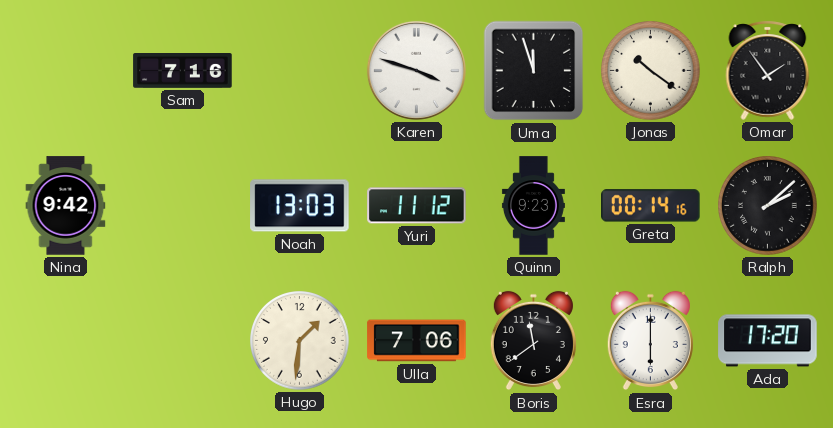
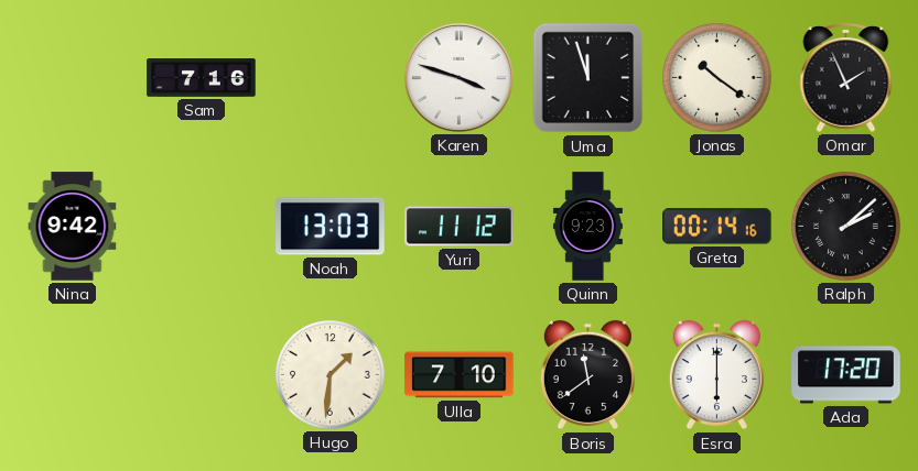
Omar: 1:54 -> 1:56 (846, 77)
Ulla: 7:06 -> 7:10 (460, 375)
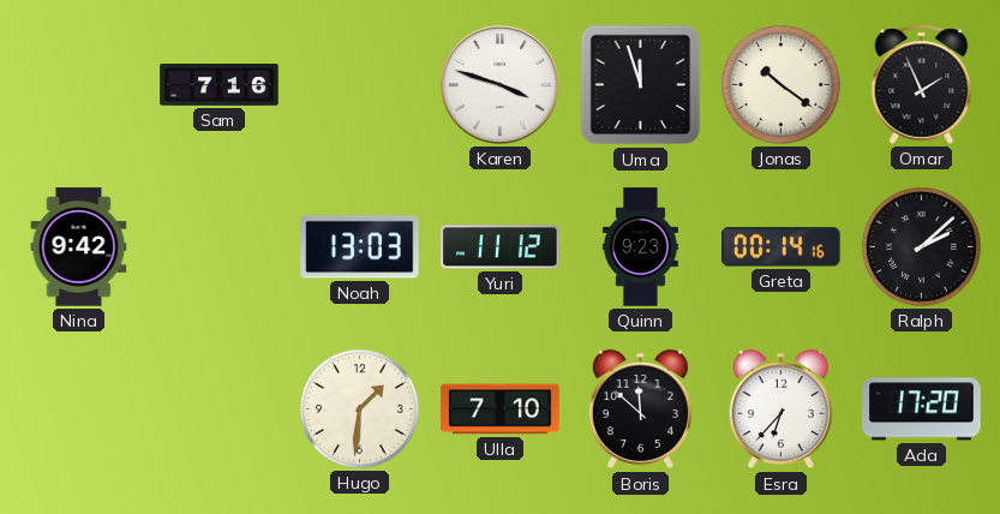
Boris: 11:39 -> 11:52 (640, 410)
Esra: 6:00 -> 6:37 (780, 410)
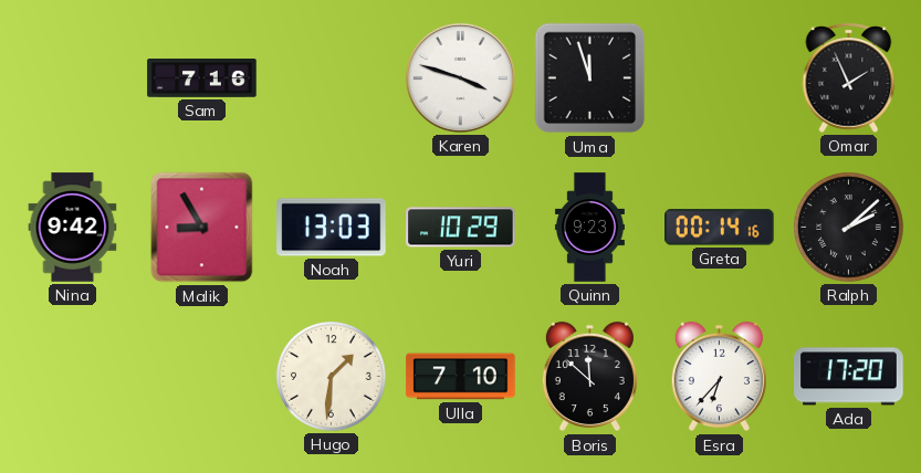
Jonas: 10:21 -> none (782, 85)
Malik: none -> 8:55 (202, 228)
Yuri: 11:12 -> 10:29 (461, 228)
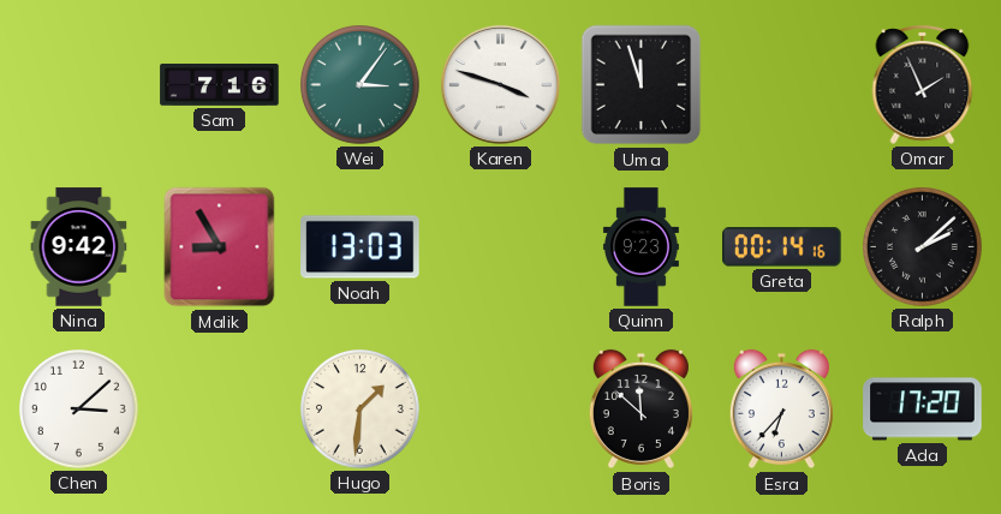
Wei: none -> 3:06 (361, 85)
Yuri: 10:29 -> none (461, 228)
Chen: none -> 3:08 (79, 410)
Ulla: 7:10 -> none (461, 377)
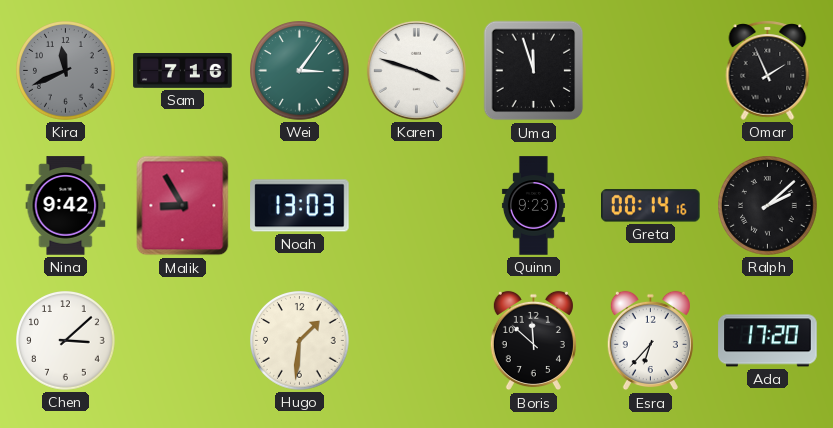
Kira: none -> 11:41 (66, 71)
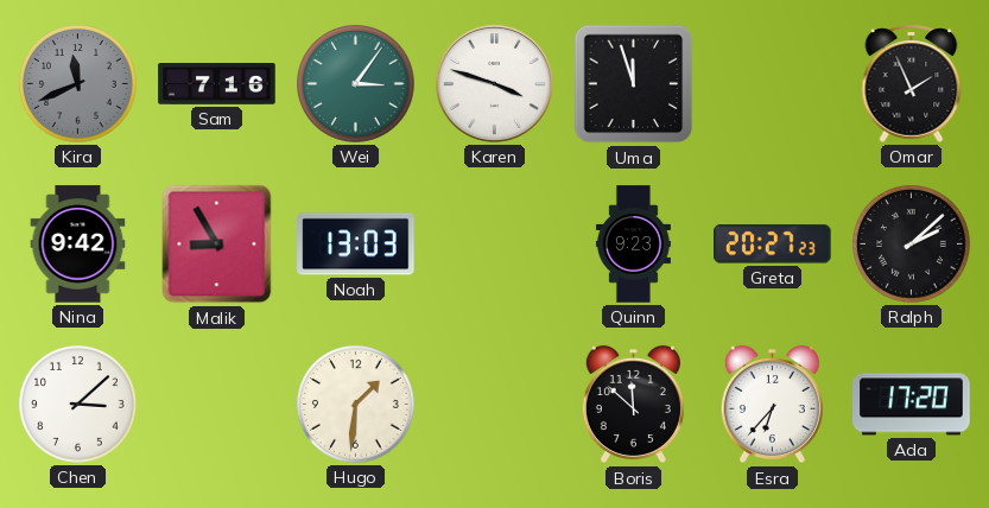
Greta: 00:14 -> 20:27 (773, 245)
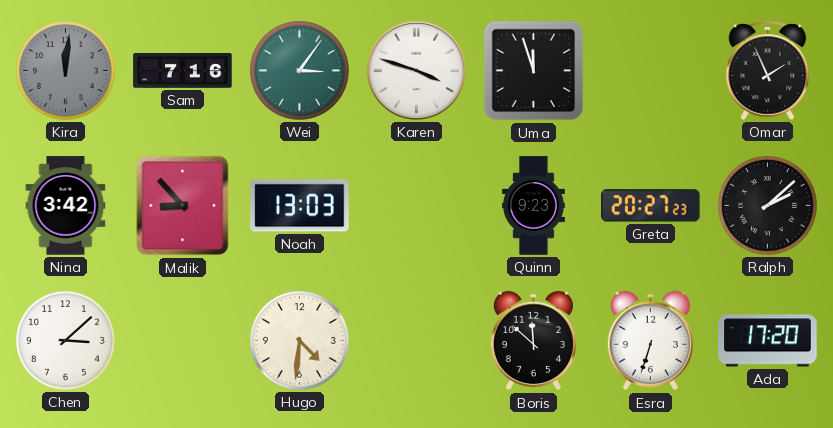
Kira: 11:41 -> 12:01 (66, 71)
Nina: 9:42 -> 3:42 (66, 206)
Malik: 8:55 -> 8:53 (183, 206)
Hugo: 1:31 -> 4:31 (300, 341)
Esra: 6:37 -> 6:33 (650, 341)
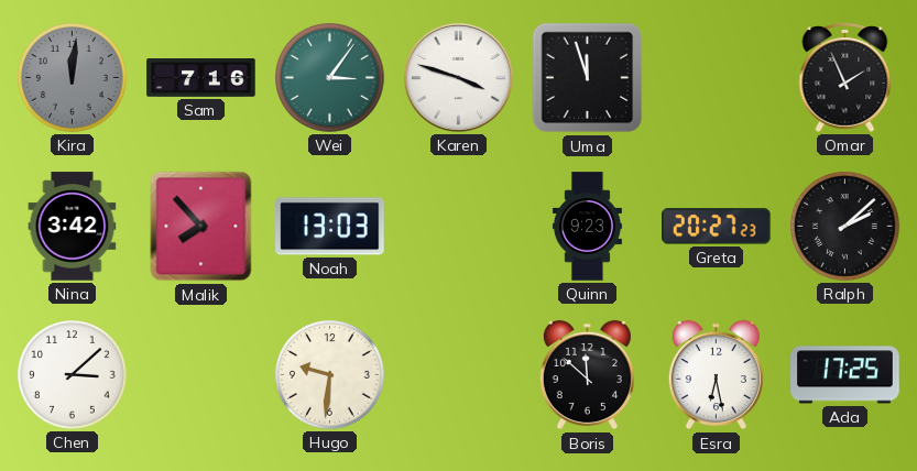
Malik: 8:53 -> 7:53 (201, 227)
Hugo: 4:31 -> 9:31 (330, 375)
Esra: 6:33 -> 6:28 (716, 375)
Ada: 17:20 -> 17:25 (845, 375)
